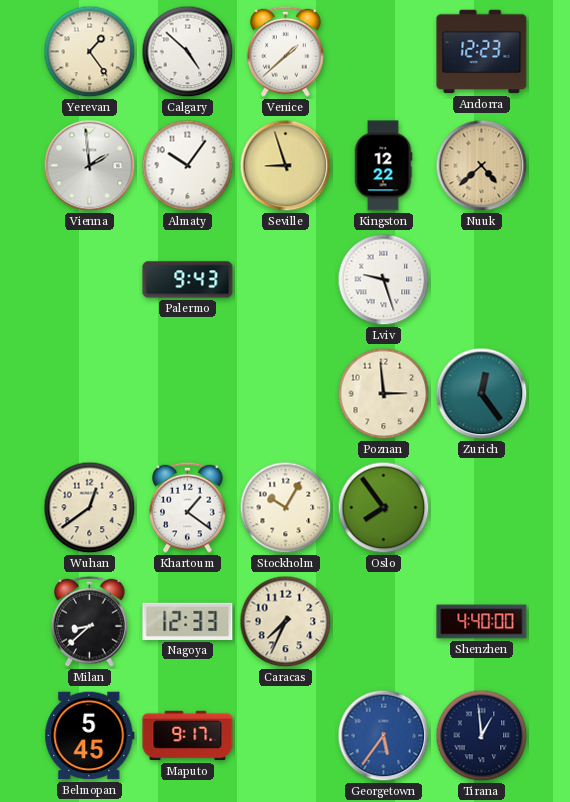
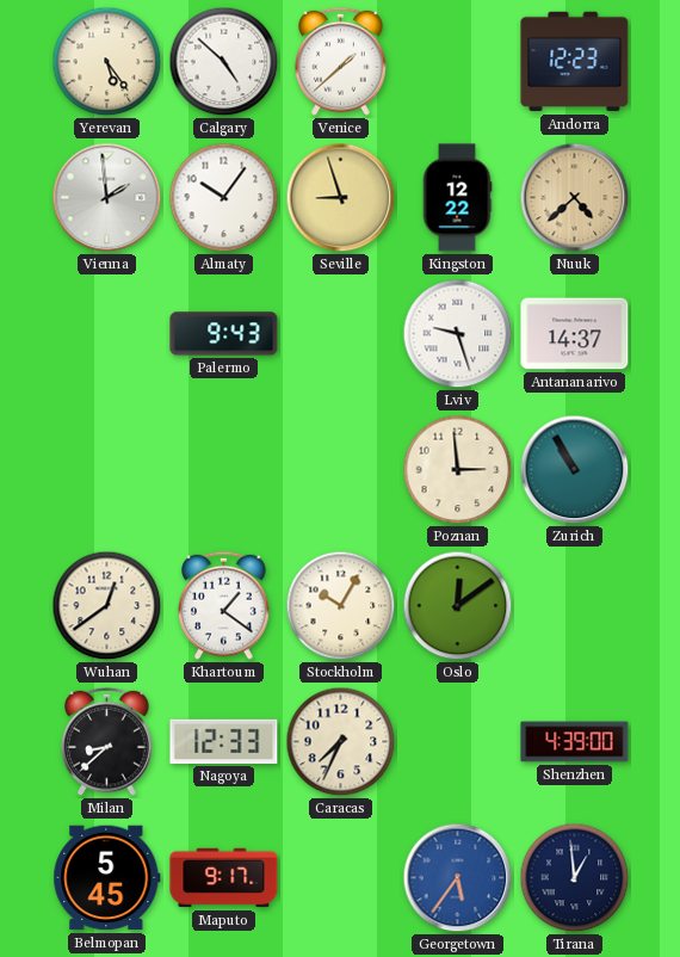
Yerevan: 1:24 -> 5:24 (107, 62)
Antananarivo: none -> 14:37 (575, 334)
Zurich: 12:24 -> 10:55 (575, 470)
Oslo: 7:54 -> 12:09 (458, 606)
Shenzhen: 4:40 -> 4:39 (575, 742)
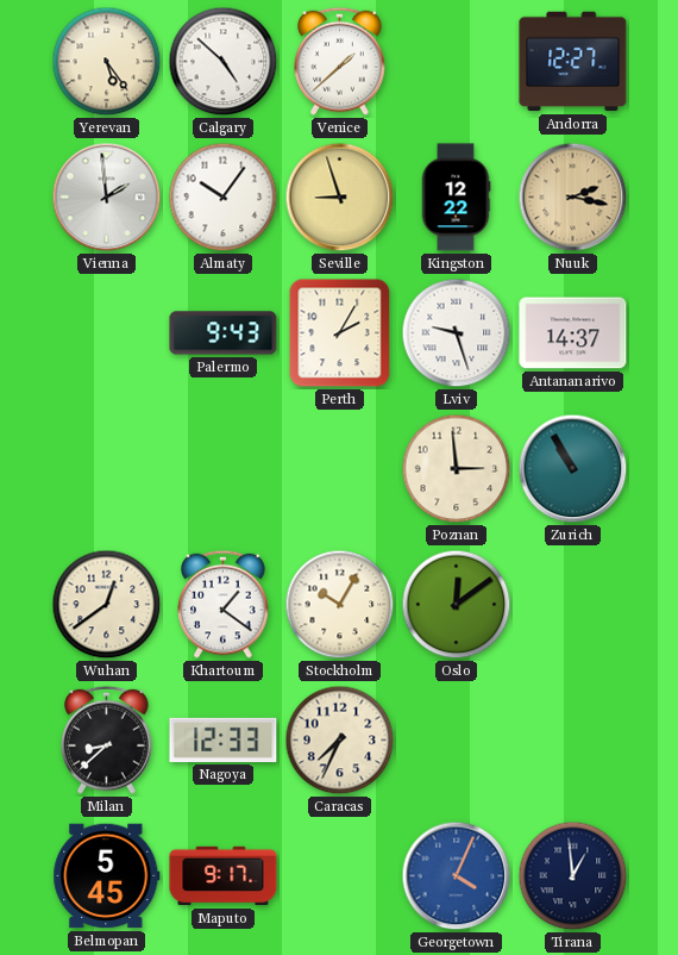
Andorra: 12:23 -> 12:27 (573, 62)
Nuuk: 4:38 -> 2:17 (573, 198)
Perth: none -> 2:05 (340, 333)
Shenzhen: 4:39 -> none (575, 742)
Georgetown: 5:36 -> 4:04 (457, 876)
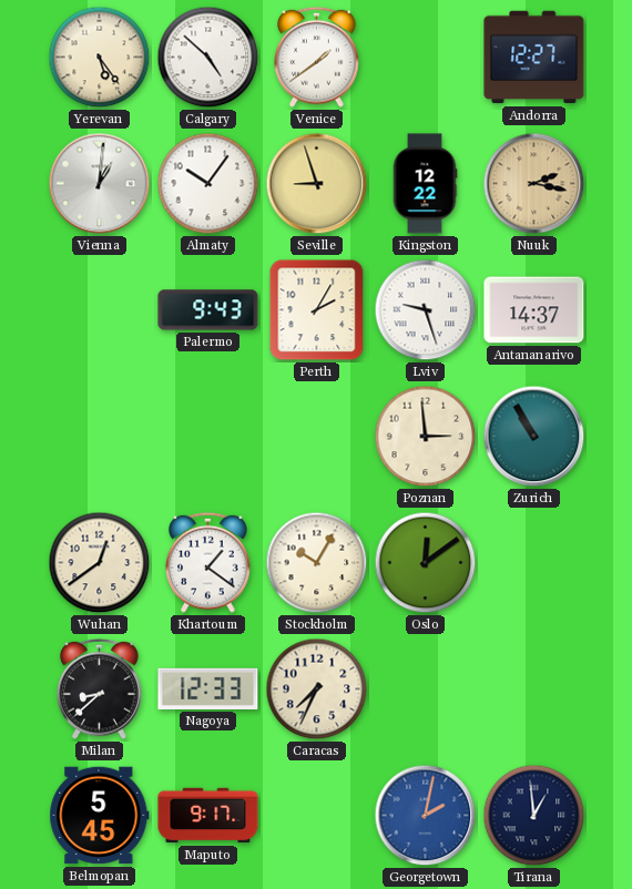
Venice: 1:38 -> 1:39 (317, 57)
Vienna: 1:59 -> 1:01 (100, 184)
Georgetown: 4:04 -> 2:02 (426, 816)
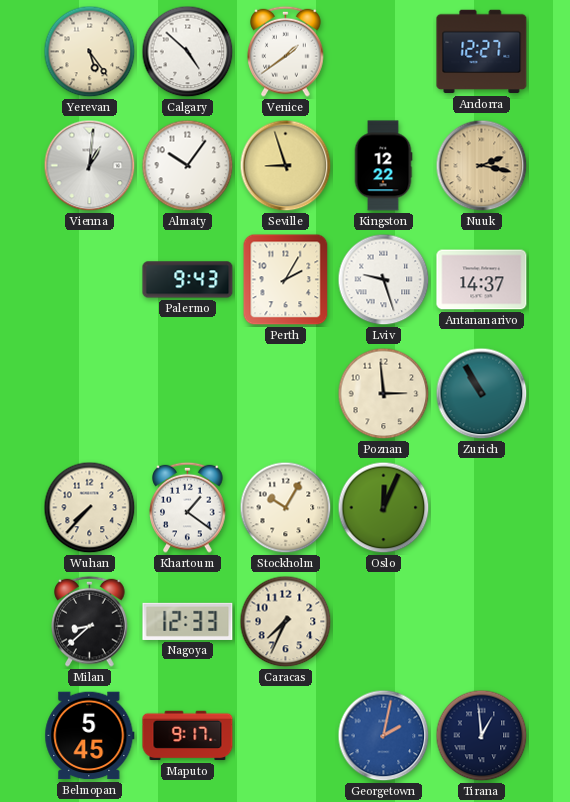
Wuhan: 12:39 -> 7:37 (90, 508)
Oslo: 12:09 -> 12:04 (384, 508)
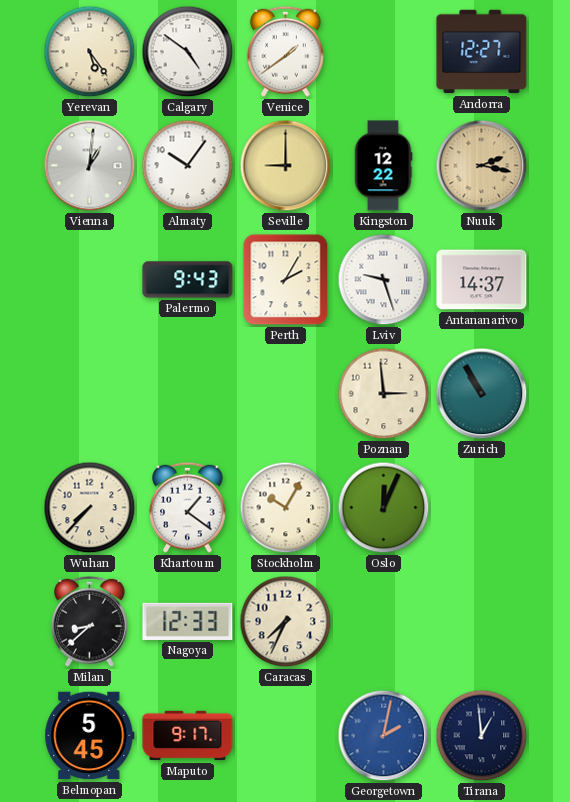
Calgary: 4:52 -> 4:51 (188, 52)
Seville: 8:57 -> 9:00 (286, 166)
